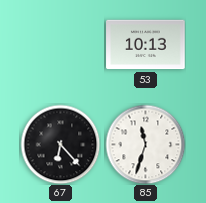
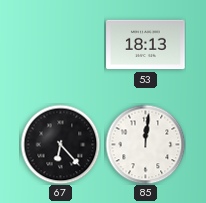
53: 10:13 -> 18:13 (146, 45)
85: 11:33 -> 12:01 (145, 144)
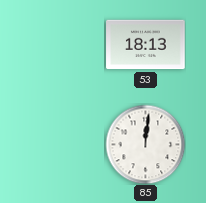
67: 6:23 -> none (60, 144)
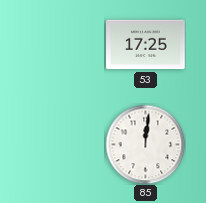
53: 18:13 -> 17:25 (146, 45)
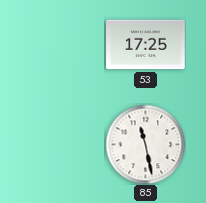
85: 12:01 -> 11:28 (145, 144)
